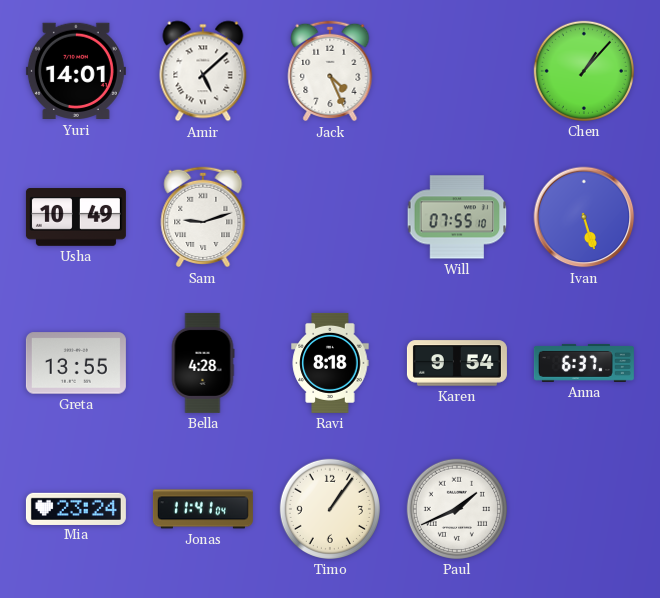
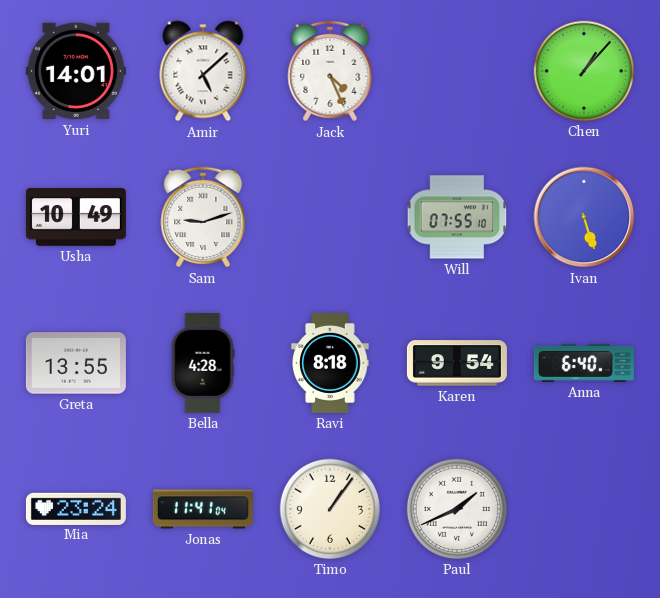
Anna: 6:37 -> 6:40 (584, 363)
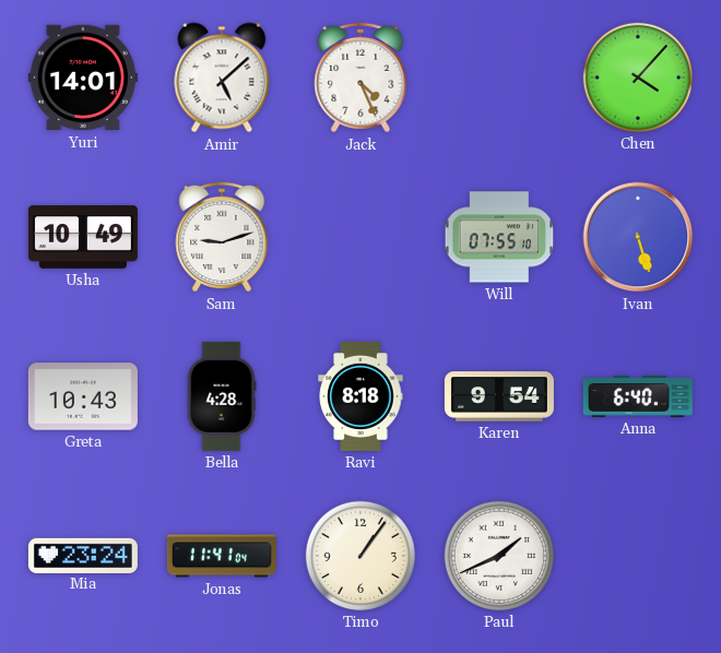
Chen: 1:07 -> 4:07 (638, 78)
Greta: 13:55 -> 10:43 (83, 396)
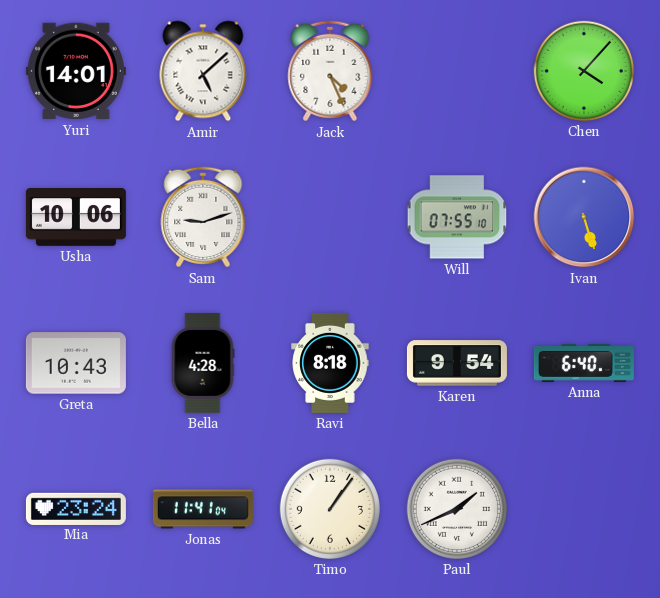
Usha: 10:49 -> 10:06 (76, 217)
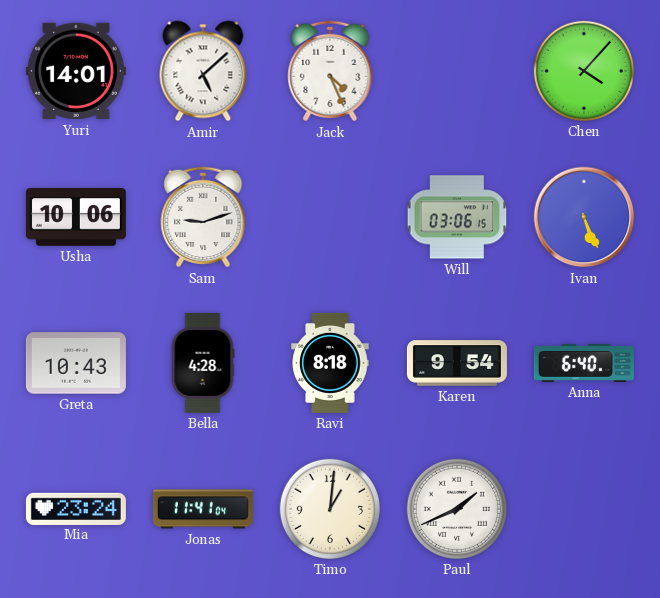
Will: 07:55 -> 03:06 (457, 217)
Ivan: 5:27 -> 5:26 (584, 217)
Timo: 1:06 -> 1:01 (330, 509)
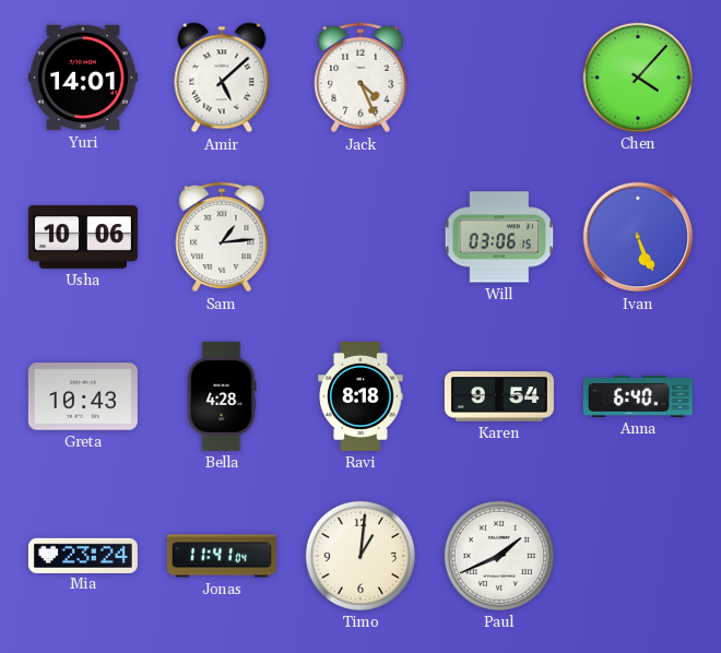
Sam: 9:12 -> 1:14 (222, 237)
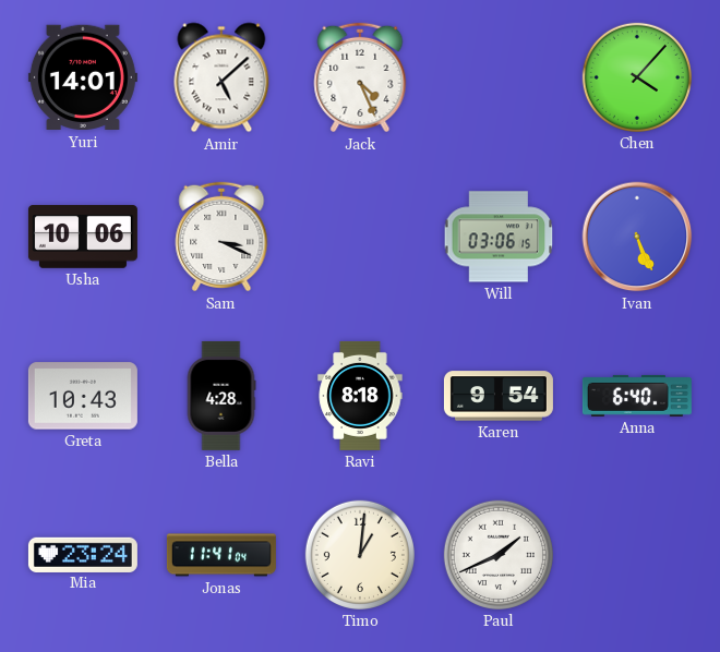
Sam: 1:14 -> 3:19 (221, 237)
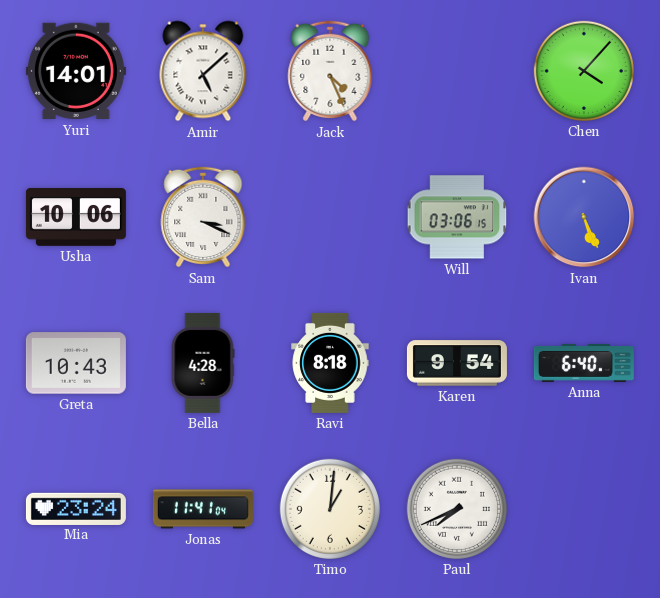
Paul: 1:41 -> 7:41 (457, 509)
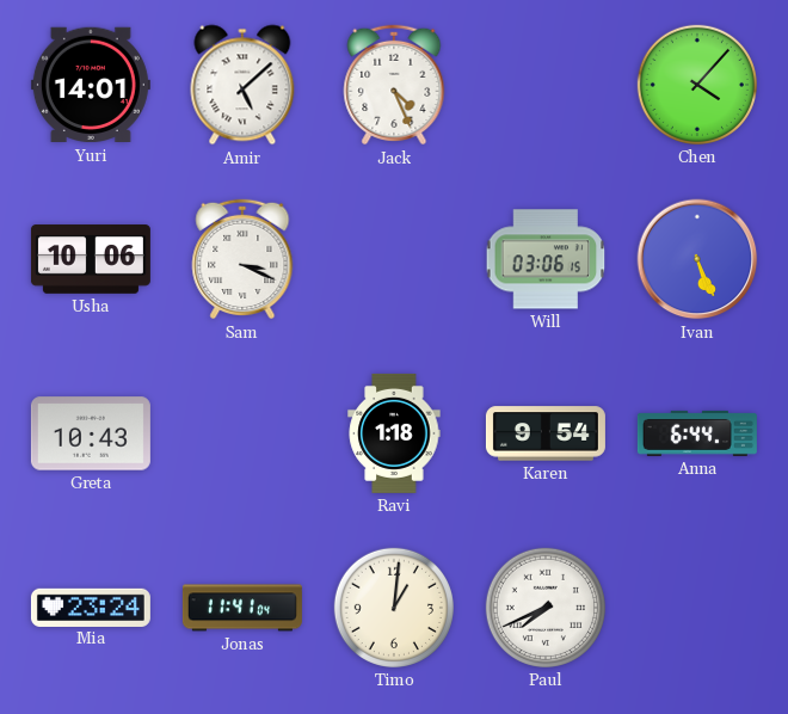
Bella: 4:28 -> none (203, 363)
Ravi: 8:18 -> 1:18 (394, 433)
Anna: 6:40 -> 6:44 (697, 433)
